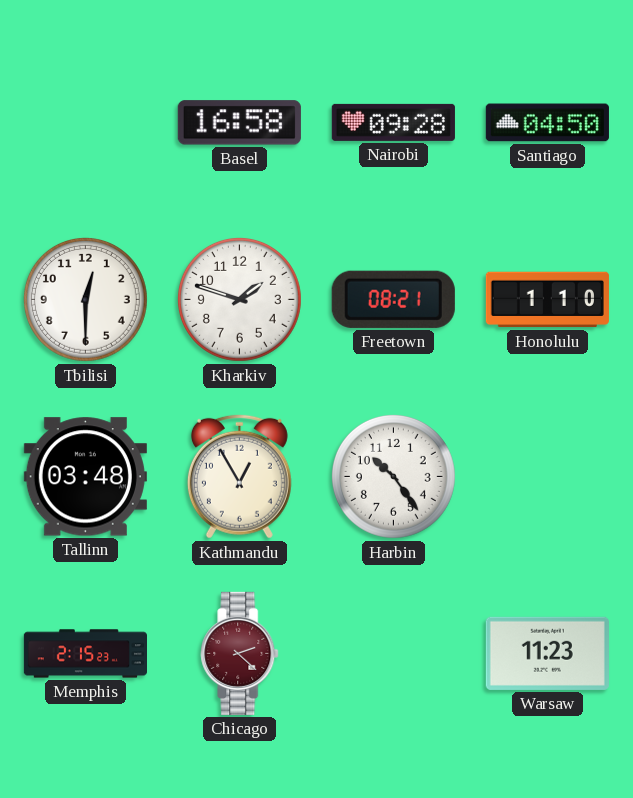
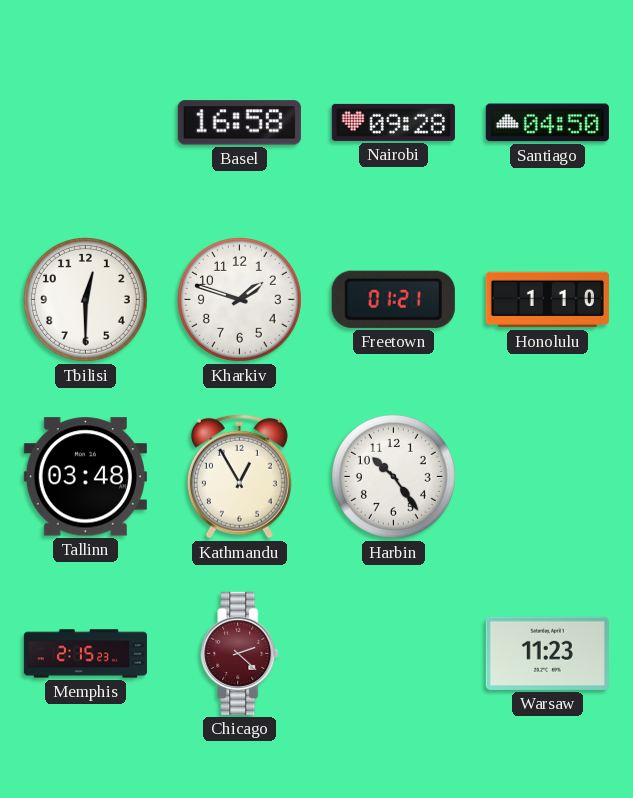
Freetown: 08:21 -> 01:21 (393, 299)
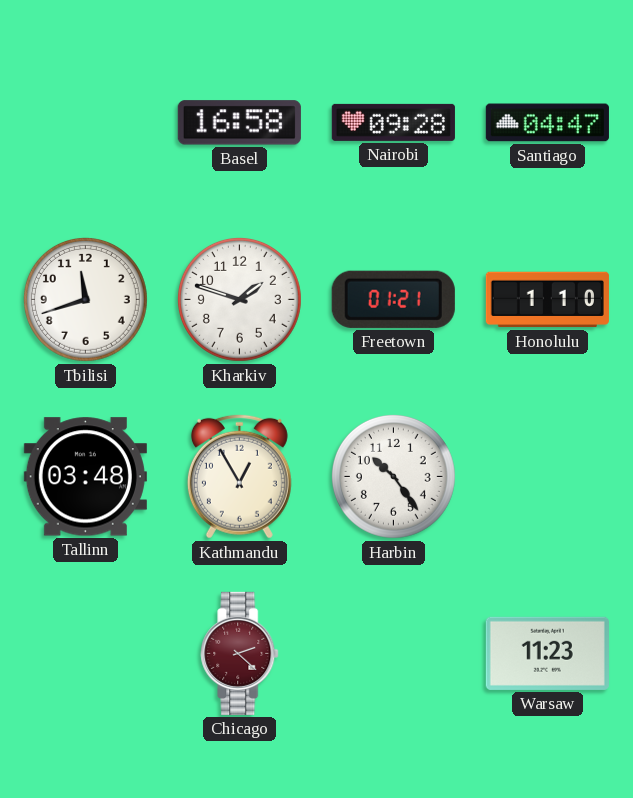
Santiago: 04:50 -> 04:47 (547, 123)
Tbilisi: 12:30 -> 11:42 (85, 299)
Memphis: 2:15 -> none (85, 654)
